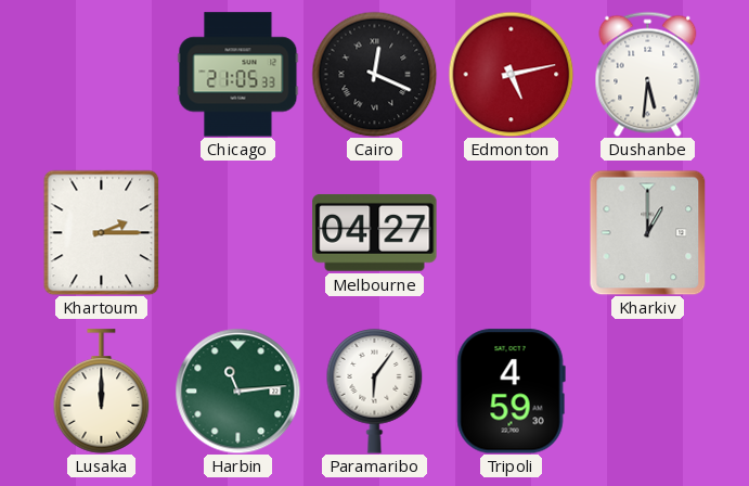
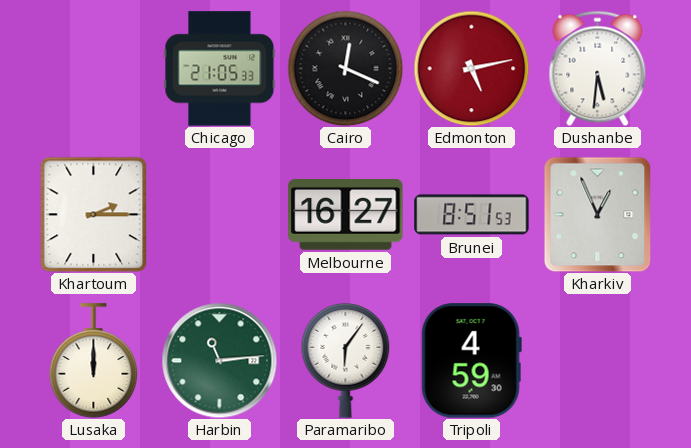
Melbourne: 04:27 -> 16:27 (346, 214)
Brunei: none -> 8:51 (472, 215)
Kharkiv: 1:00 -> 12:56 (598, 214)
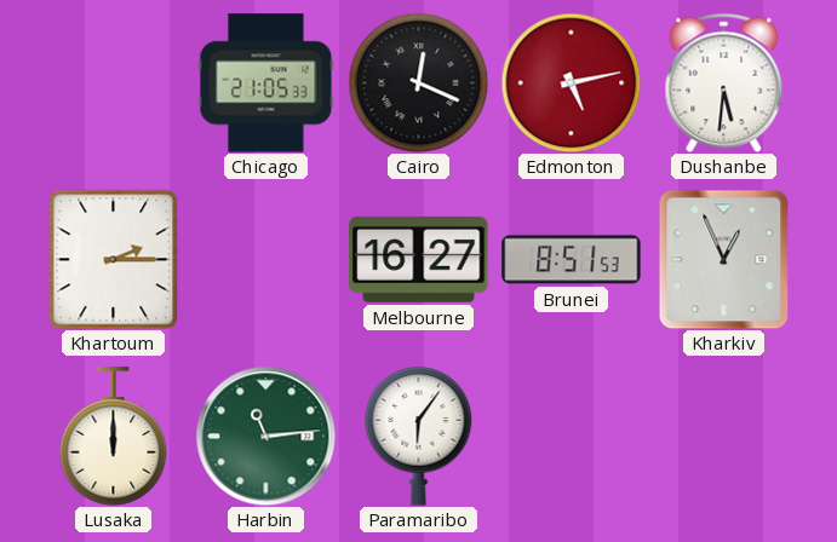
Tripoli: 4:59 -> none (471, 361)
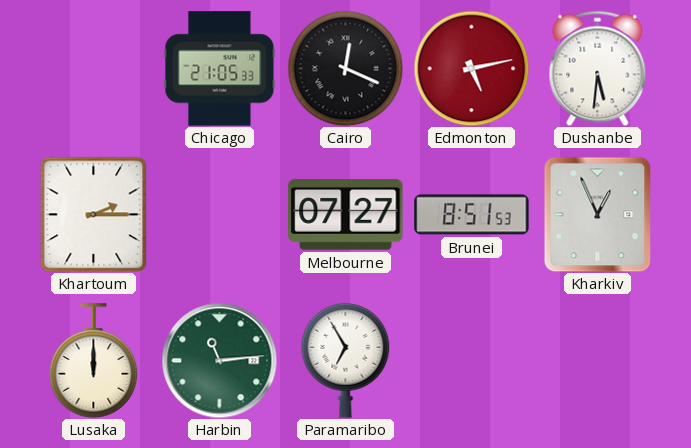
Melbourne: 16:27 -> 07:27 (346, 214)
Paramaribo: 6:06 -> 6:55 (346, 361)
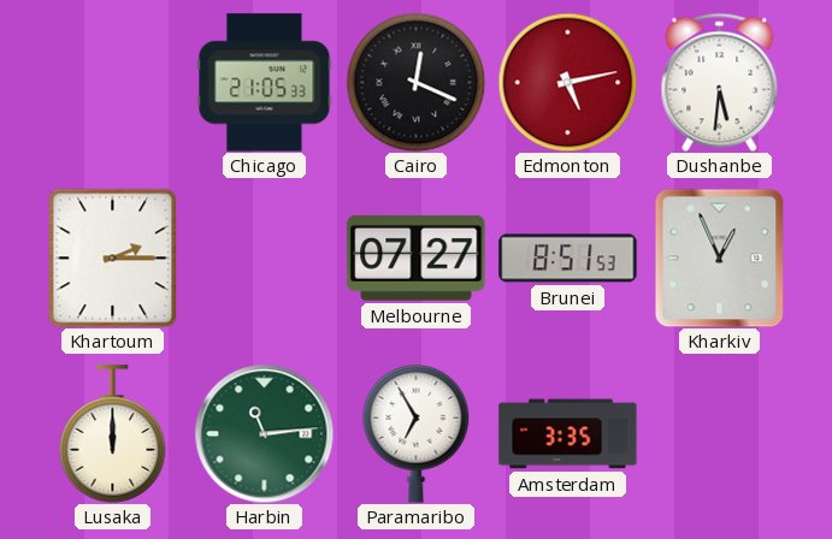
Amsterdam: none -> 3:35 (568, 434)
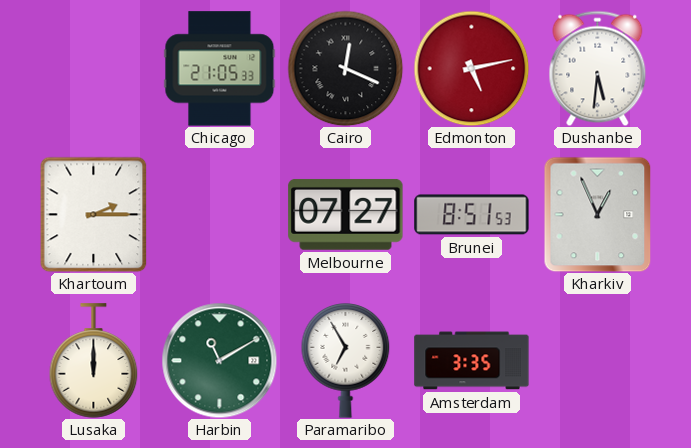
Harbin: 11:14 -> 11:10 (219, 360)
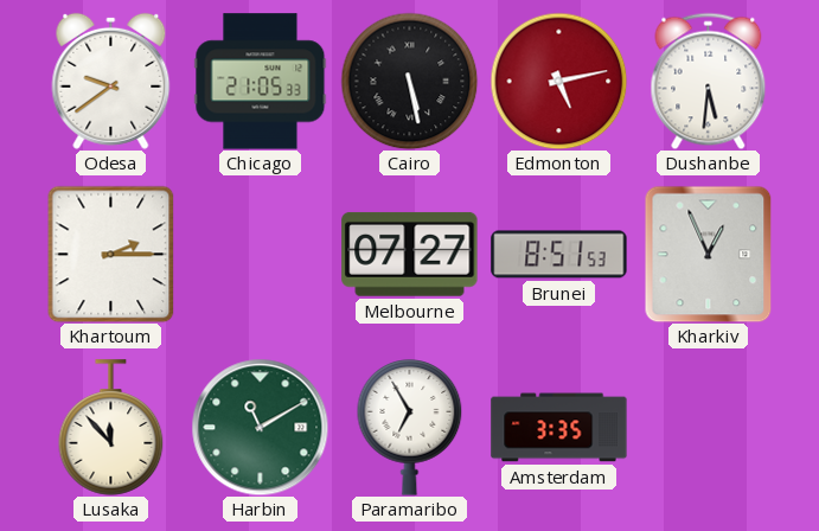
Odesa: none -> 9:39 (111, 81)
Cairo: 12:19 -> 5:28 (409, 81)
Lusaka: 12:00 -> 11:53 (111, 428)
